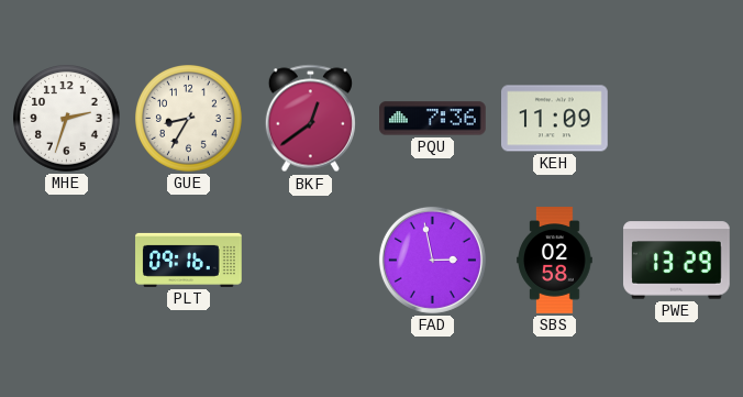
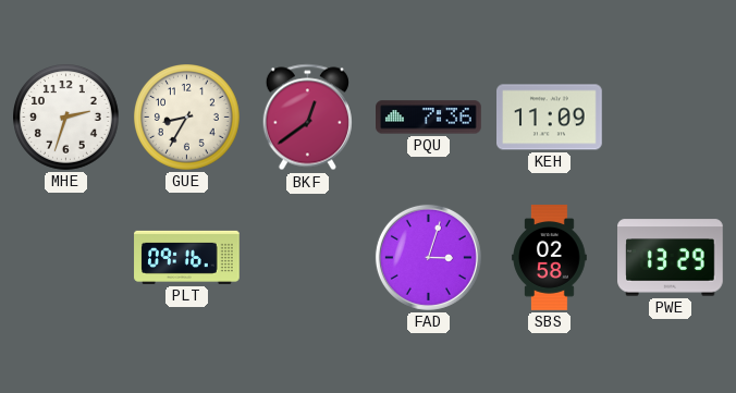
FAD: 2:58 -> 3:03 (428, 257)
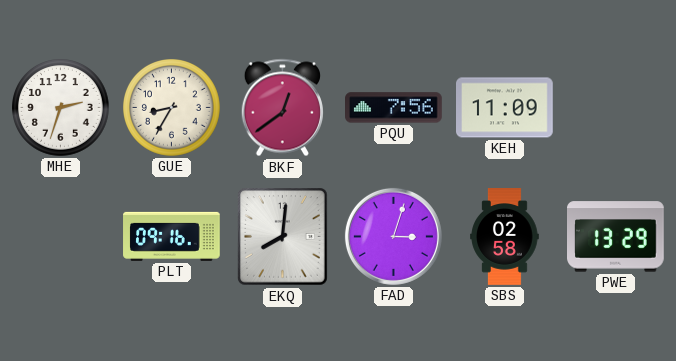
PQU: 7:36 -> 7:56 (394, 108)
EKQ: none -> 8:01 (283, 237)
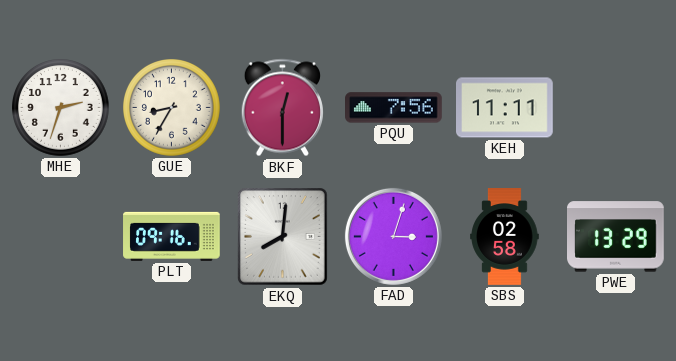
BKF: 12:39 -> 12:30 (282, 108)
KEH: 11:09 -> 11:11 (505, 108)
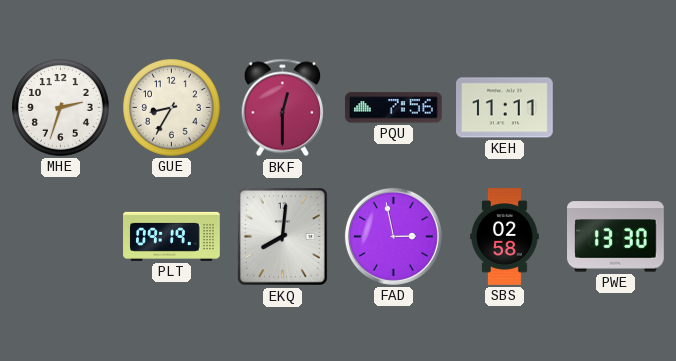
PLT: 09:16 -> 09:19 (172, 236)
FAD: 3:03 -> 2:58 (393, 236)
PWE: 13:29 -> 13:30 (616, 237)
